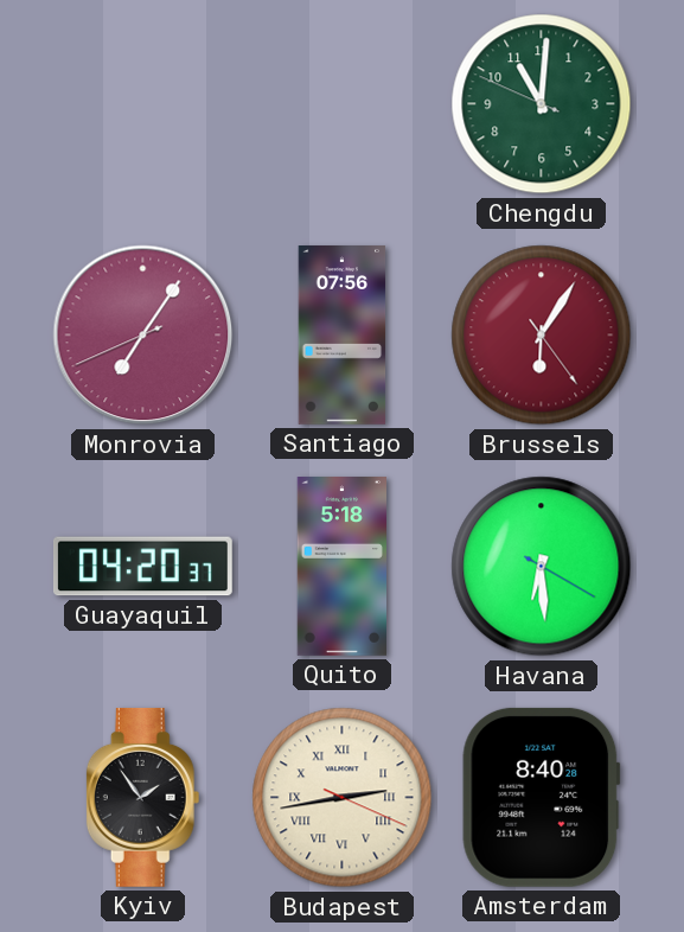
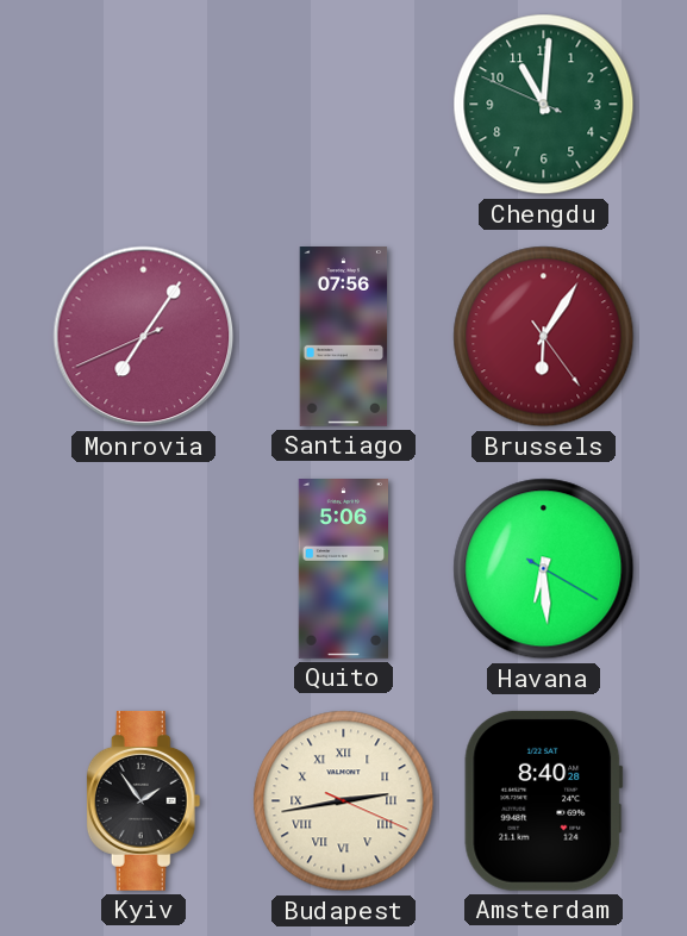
Guayaquil: 04:20 -> none (142, 567)
Quito: 5:18 -> 5:06 (343, 569)
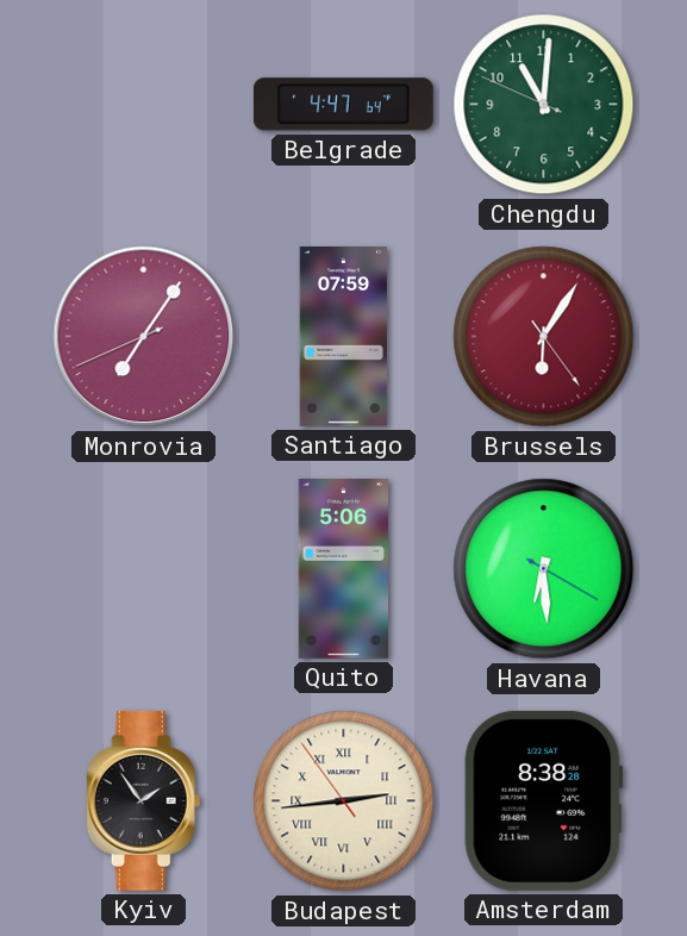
Belgrade: none -> 4:47 (343, 105)
Santiago: 07:56 -> 07:59 (344, 337)
Budapest: 2:43:19 -> 2:43:54 (344, 801)
Amsterdam: 8:40 -> 8:38 (544, 800)
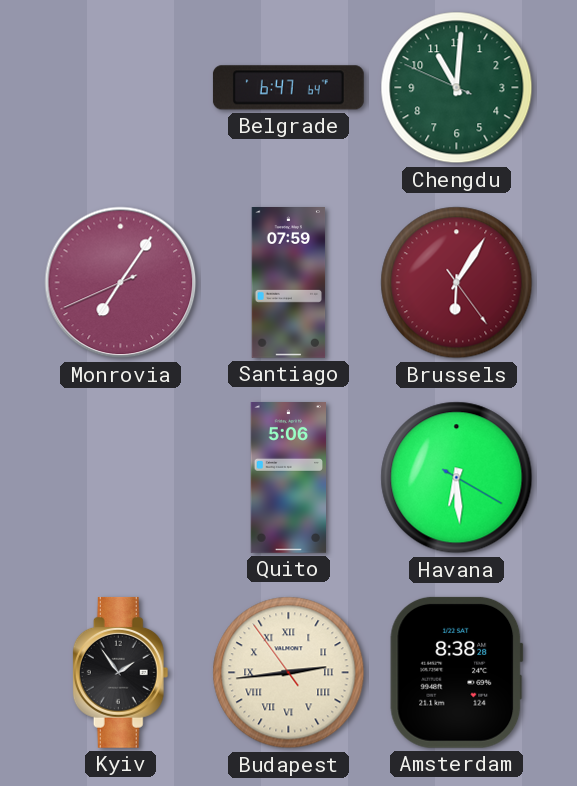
Belgrade: 4:47 -> 6:47 (288, 88)
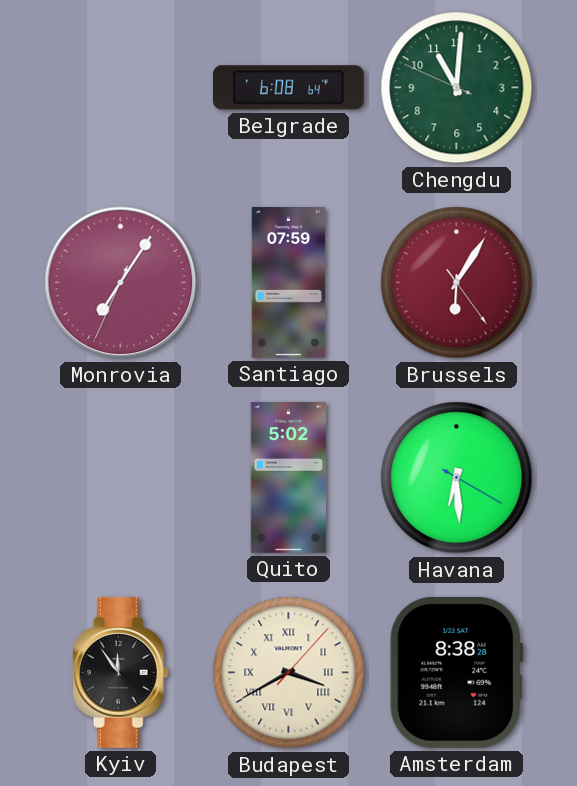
Belgrade: 6:47 -> 6:08 (288, 88)
Monrovia: 7:05:41 -> 7:05:34 (121, 283)
Quito: 5:06 -> 5:02 (288, 478)
Kyiv: 1:54 -> 11:54 (121, 672)
Budapest: 2:43 -> 3:40 (289, 673)
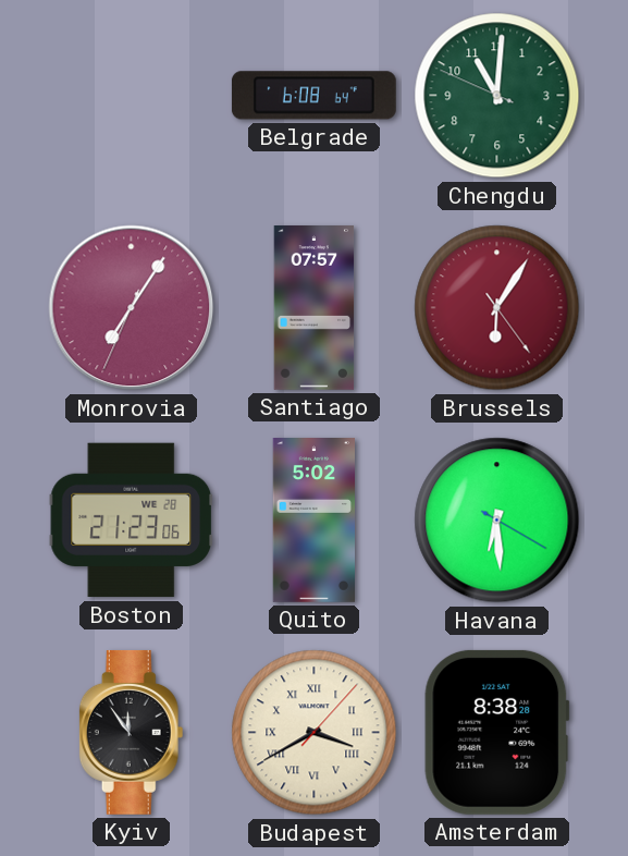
Santiago: 07:59 -> 07:57 (315, 308)
Boston: none -> 21:23 (132, 521)
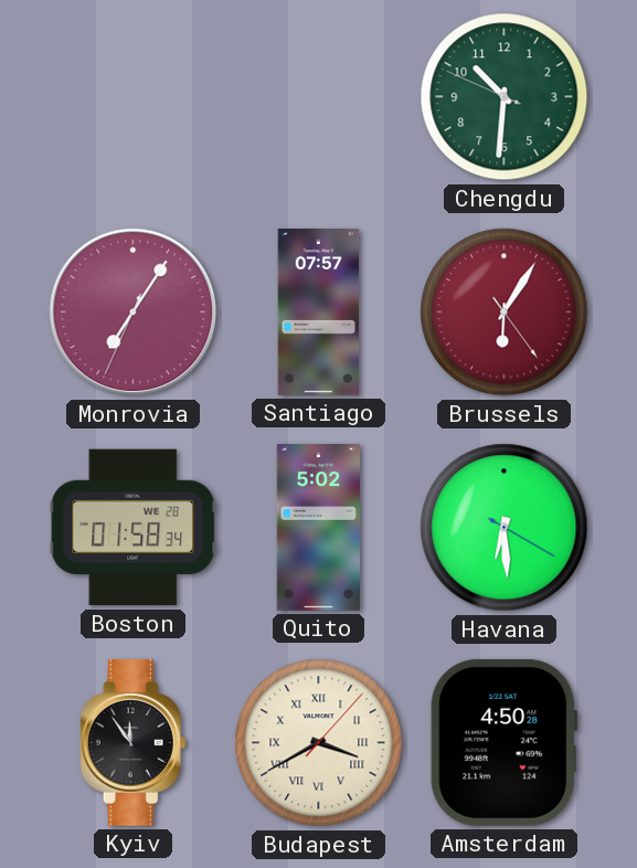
Belgrade: 6:08 -> none (313, 96)
Chengdu: 11:00 -> 10:30 (505, 97)
Boston: 21:23 -> 01:58 (134, 528)
Amsterdam: 8:38 -> 4:50 (505, 742)
